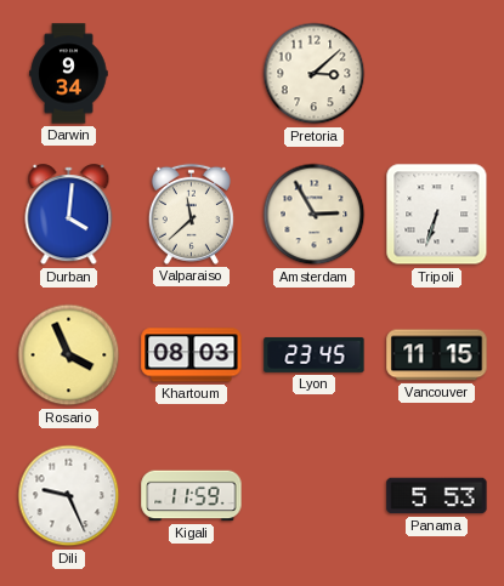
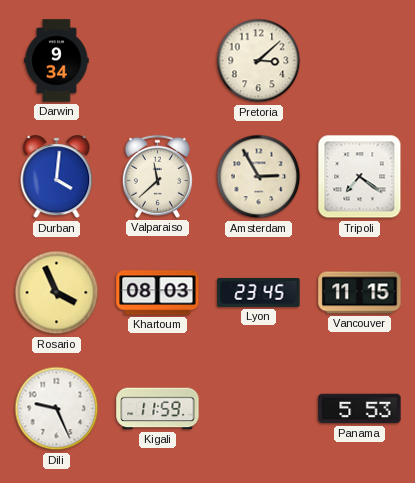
Tripoli: 6:33 -> 7:21 (360, 177)
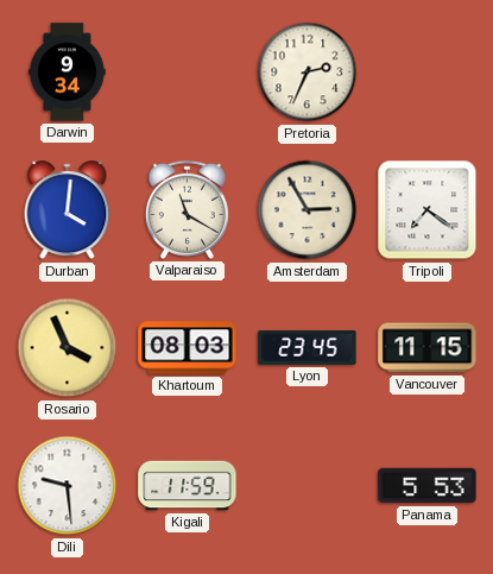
Pretoria: 3:08 -> 2:34 (308, 72)
Valparaiso: 11:38 -> 11:20 (187, 209)
Dili: 9:26 -> 9:29 (68, 486)
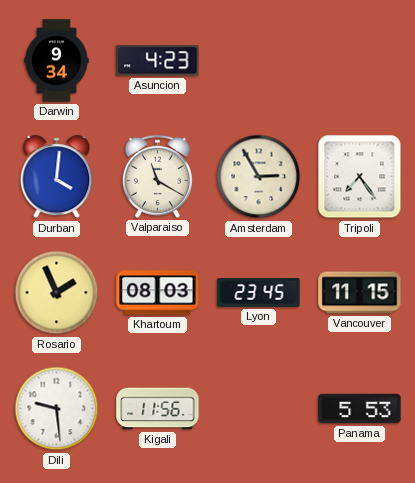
Asuncion: none -> 4:23 (158, 61)
Pretoria: 2:34 -> none (308, 72)
Tripoli: 7:21 -> 7:24 (360, 177)
Rosario: 3:56 -> 1:56 (57, 293)
Kigali: 11:59 -> 11:56 (158, 409)
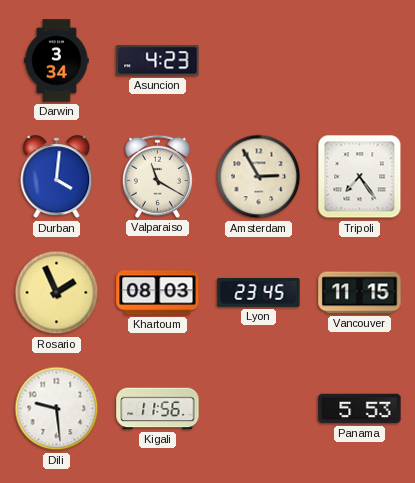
Darwin: 9:34 -> 3:34 (57, 61)
